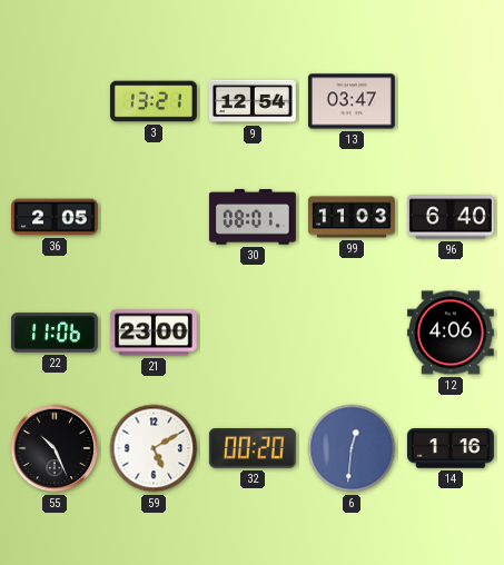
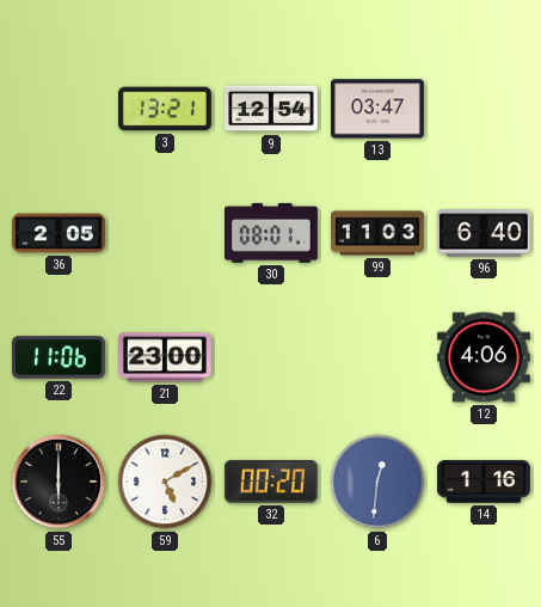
55: 10:26 -> 6:00 (59, 482)
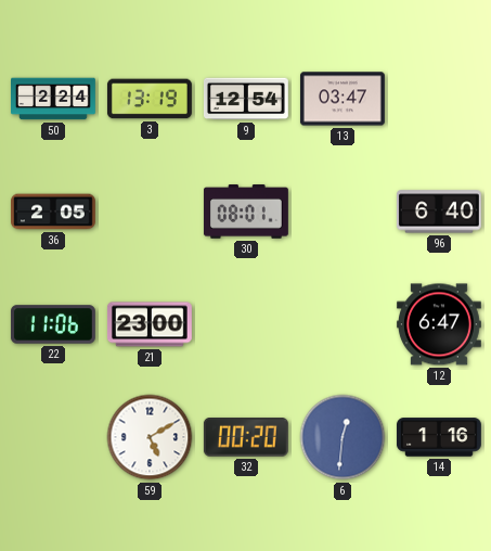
50: none -> 2:24 (54, 99)
3: 13:21 -> 13:19 (150, 99)
99: 11:03 -> none (379, 233)
12: 4:06 -> 6:47 (439, 324)
55: 6:00 -> none (59, 482)
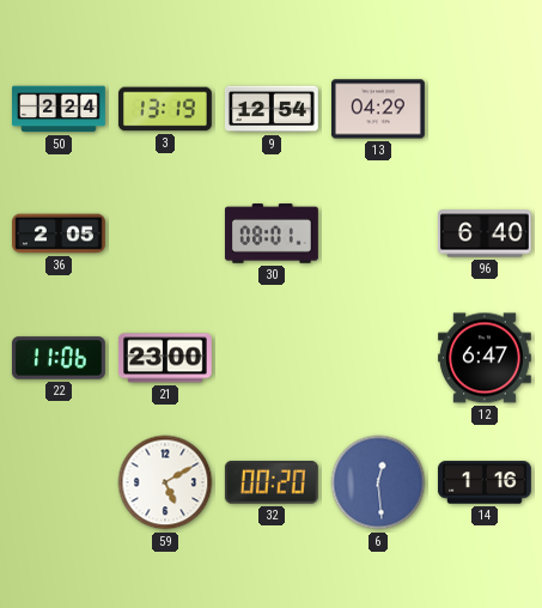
13: 03:47 -> 04:29 (378, 109)
6: 12:31 -> 12:29 (378, 482)
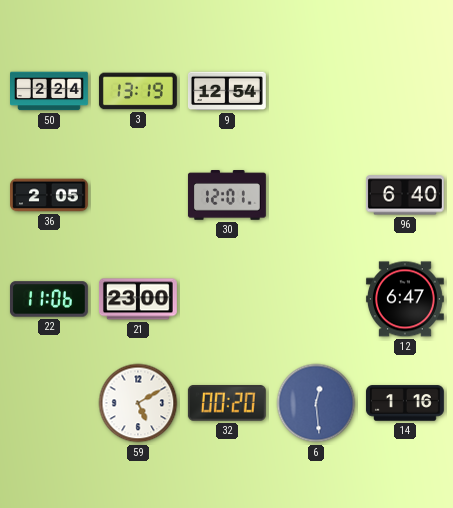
13: 04:29 -> none (378, 109)
30: 08:01 -> 12:01 (227, 195)
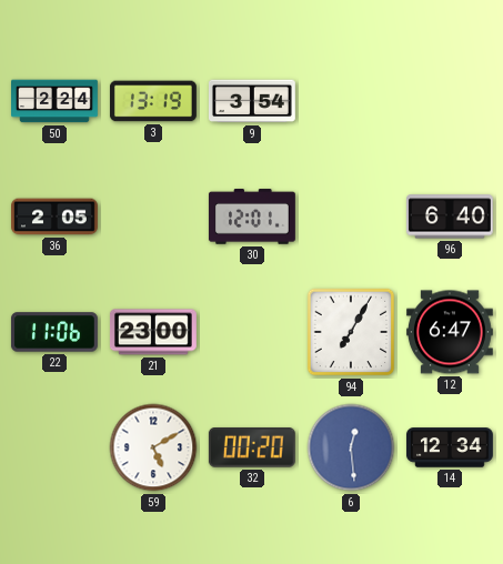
9: 12:54 -> 3:54 (252, 101)
94: none -> 7:05 (351, 332)
14: 1:16 -> 12:34 (450, 447)
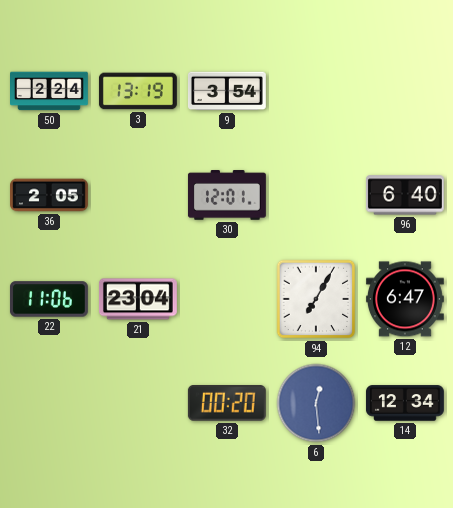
21: 23:00 -> 23:04 (138, 299)
59: 5:10 -> none (153, 447)
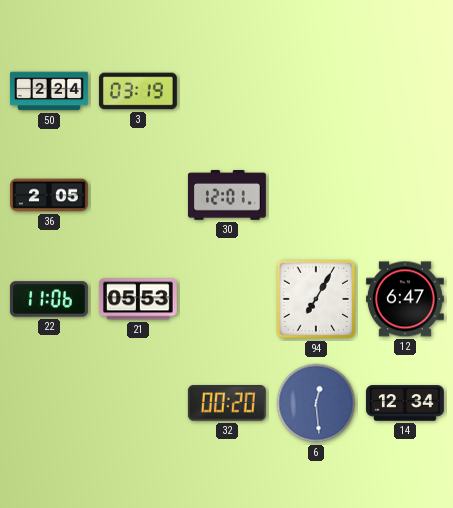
3: 13:19 -> 03:19 (138, 91)
9: 3:54 -> none (227, 91)
96: 6:40 -> none (405, 195)
21: 23:04 -> 05:53 (138, 299)
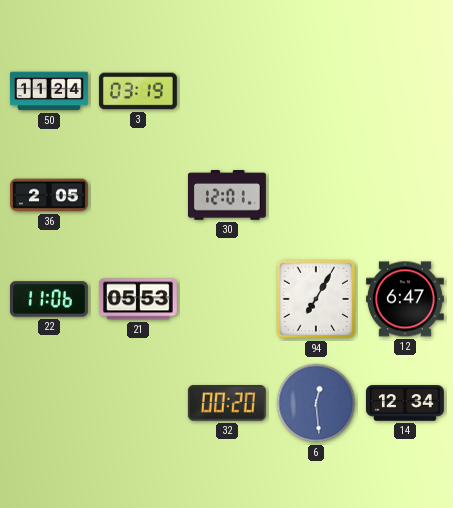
50: 2:24 -> 11:24 (50, 91)
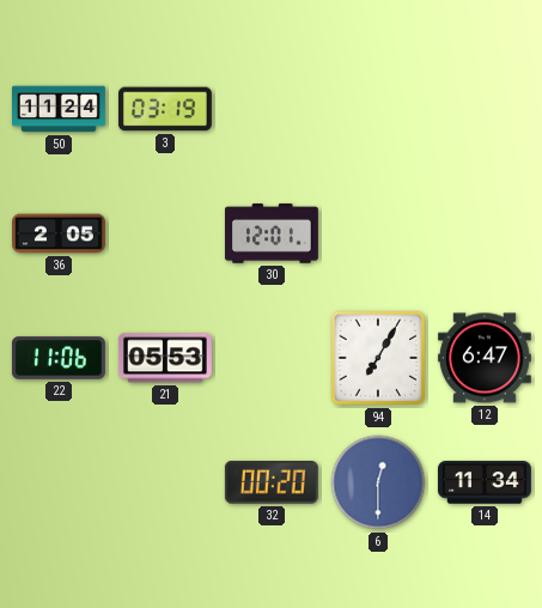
6: 12:29 -> 12:30 (378, 482)
14: 12:34 -> 11:34 (485, 482)
